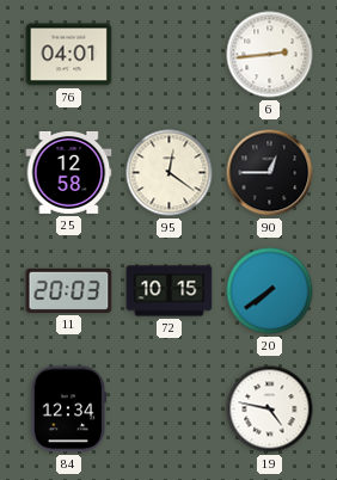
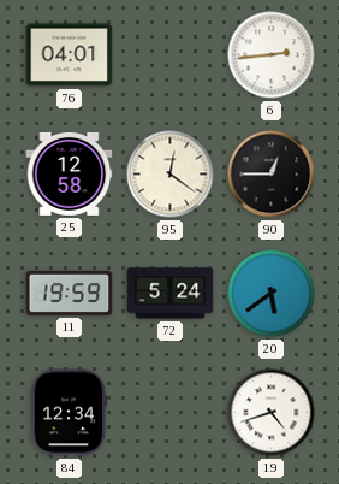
11: 20:03 -> 19:59 (70, 293)
72: 10:15 -> 5:24 (171, 294)
20: 7:39 -> 5:39 (272, 294)
19: 4:47 -> 4:42 (272, 413)
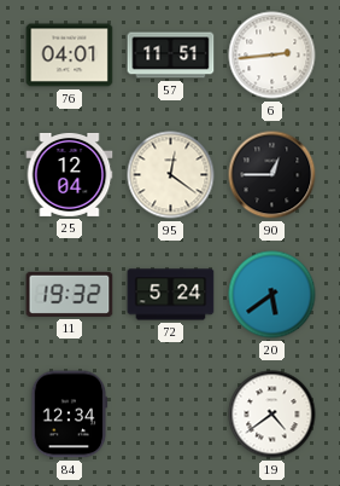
57: none -> 11:51 (171, 56)
25: 12:58 -> 12:04 (70, 174)
11: 19:59 -> 19:32 (70, 294)
19: 4:42 -> 4:39 (272, 415)
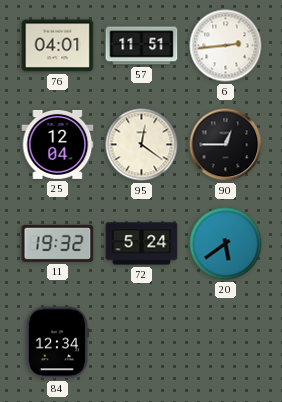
19: 4:39 -> none (272, 415)
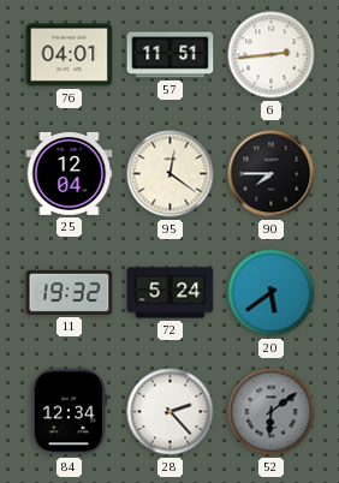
90: 12:45 -> 7:45 (272, 174)
28: none -> 2:23 (171, 412)
52: none -> 6:09 (272, 412)
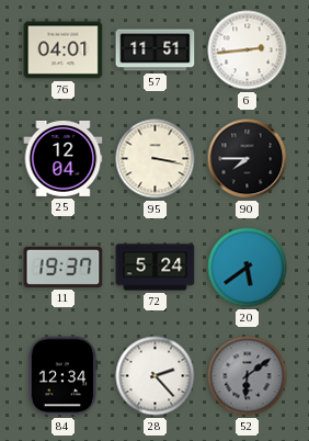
95: 12:21 -> 3:17 (156, 159)
11: 19:32 -> 19:37 (64, 267)
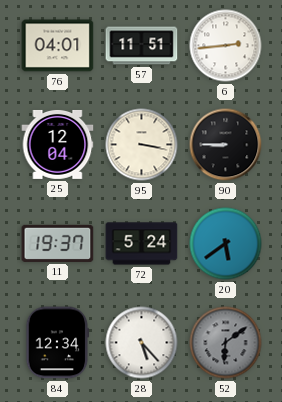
90: 7:45 -> 8:45 (226, 145)
28: 2:23 -> 5:23 (142, 343)
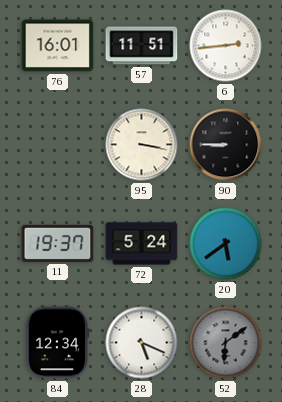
76: 04:01 -> 16:01 (58, 46)
25: 12:04 -> none (58, 144)
28: 5:23 -> 5:19 (142, 343)
